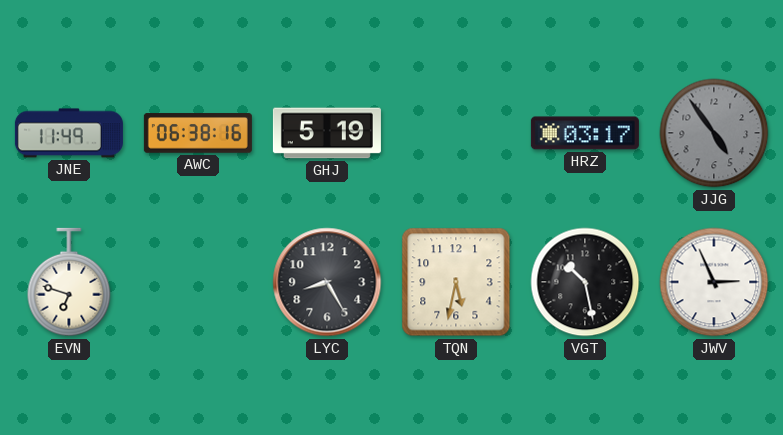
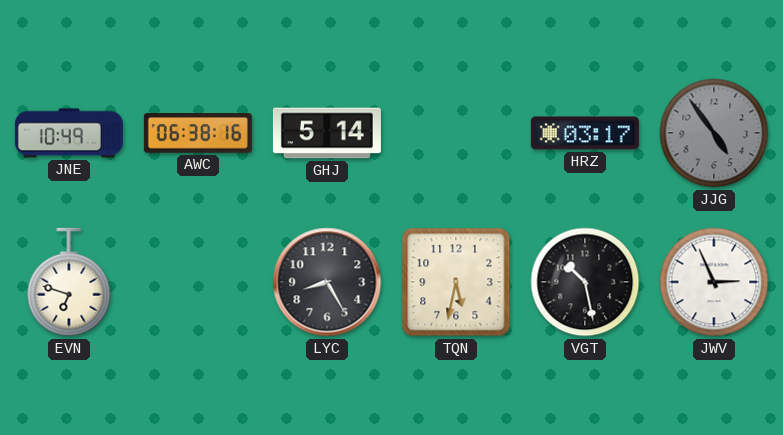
JNE: 11:49 -> 10:49 (69, 133)
GHJ: 5:19 -> 5:14 (327, 133)
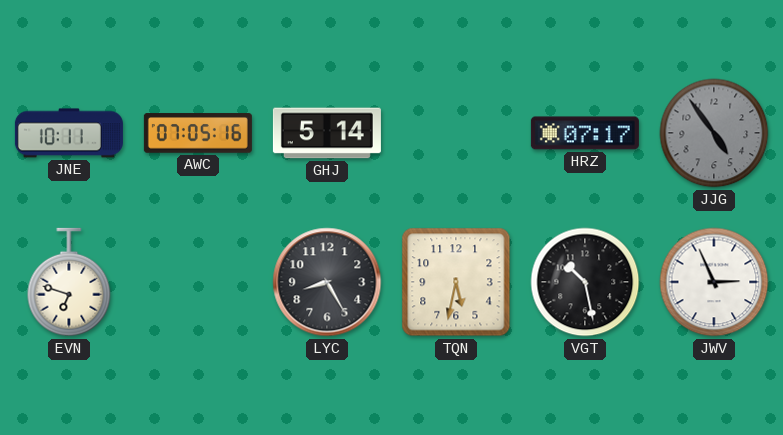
JNE: 10:49 -> 10:11 (69, 133)
AWC: 06:38 -> 07:05 (198, 133)
HRZ: 03:17 -> 07:17 (585, 133)
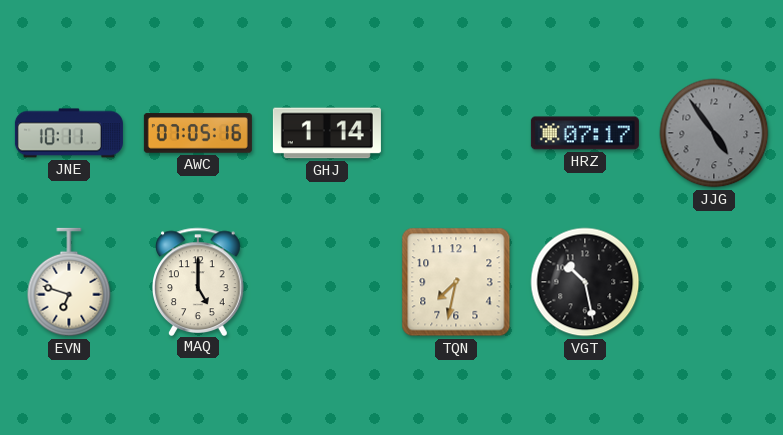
GHJ: 5:14 -> 1:14 (327, 133)
MAQ: none -> 5:00 (198, 281)
LYC: 8:25 -> none (327, 282)
TQN: 5:32 -> 7:32 (456, 282)
JWV: 2:56 -> none (714, 282)
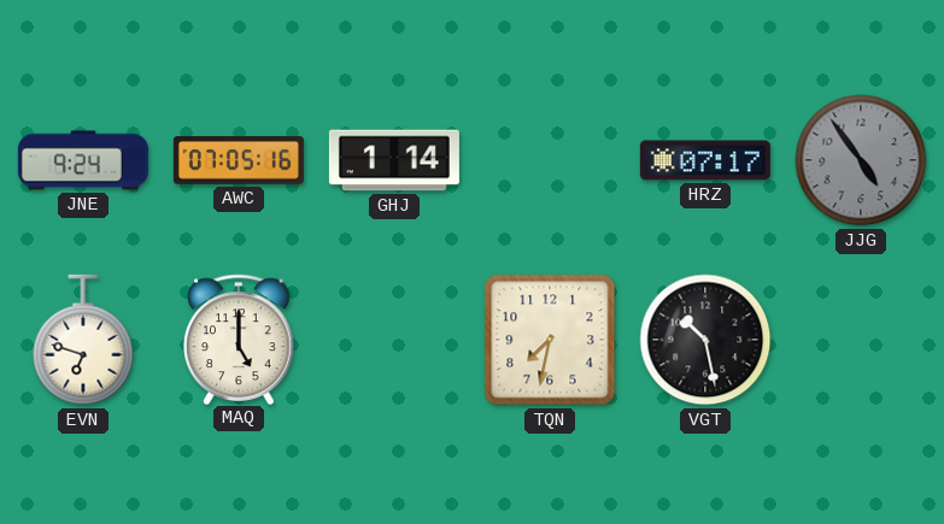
JNE: 10:11 -> 9:24 (83, 160)
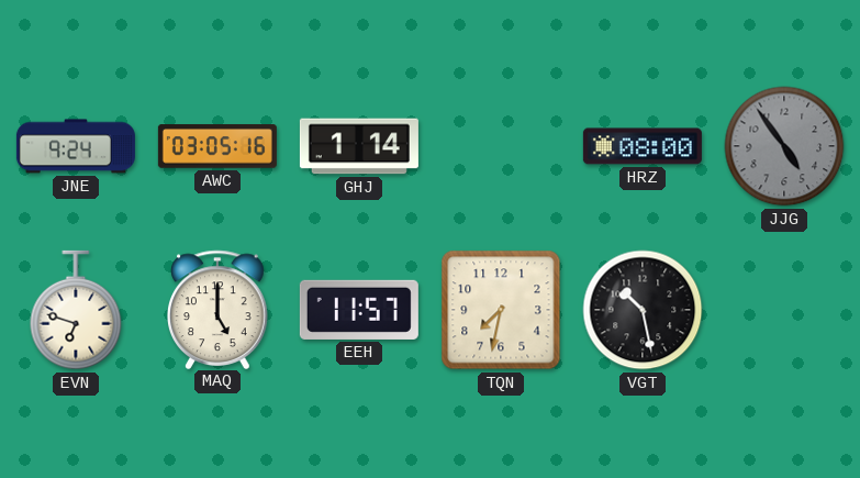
AWC: 07:05 -> 03:05 (217, 146)
HRZ: 07:17 -> 08:00 (643, 146)
EEH: none -> 11:57 (359, 310)
